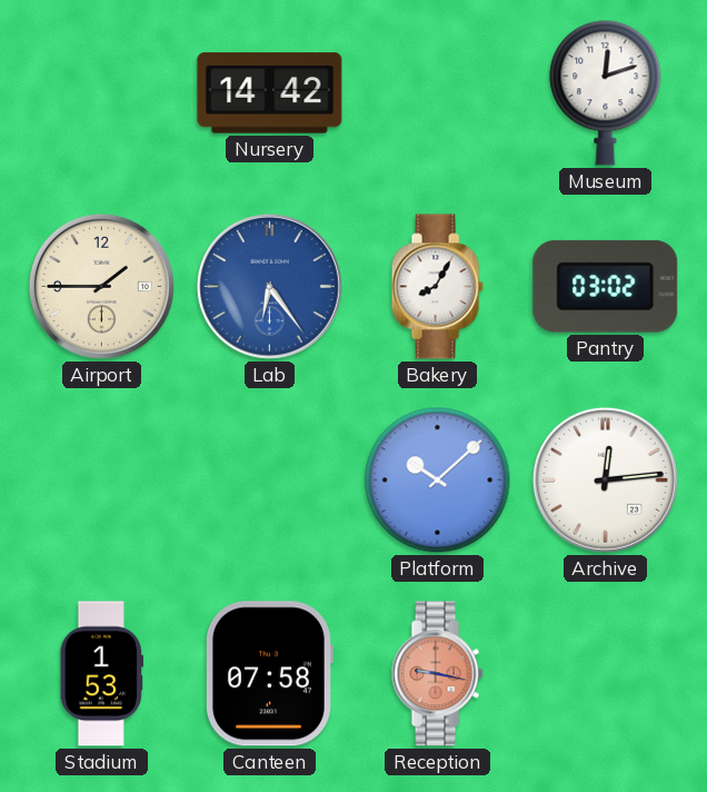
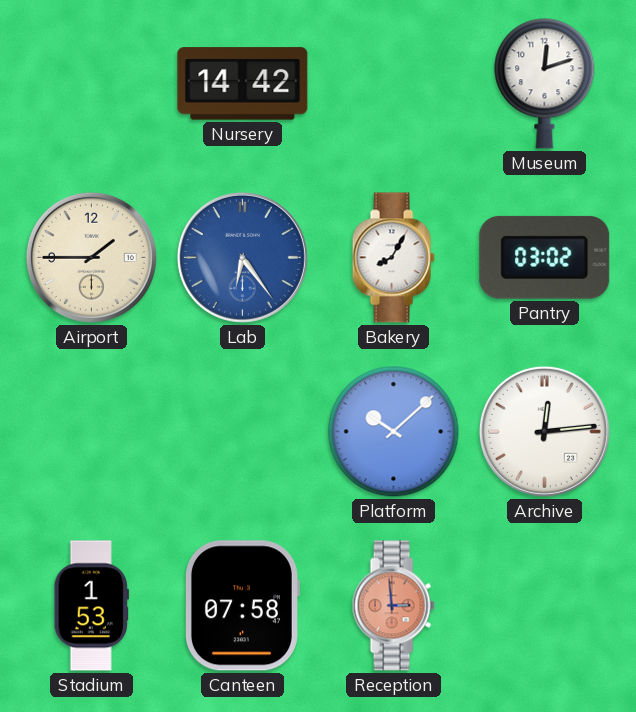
Reception: 9:17 -> 2:59 (393, 606)
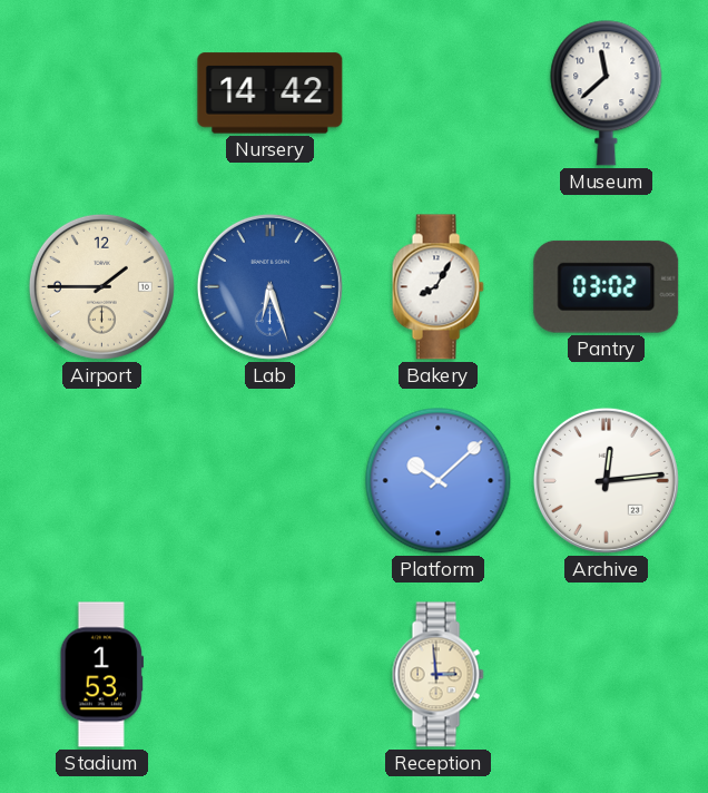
Museum: 12:12 -> 11:38 (607, 94)
Lab: 6:24 -> 6:27 (269, 286)
Canteen: 07:58 -> none (242, 606)
Reception dial: salmon -> cream (437, 675)
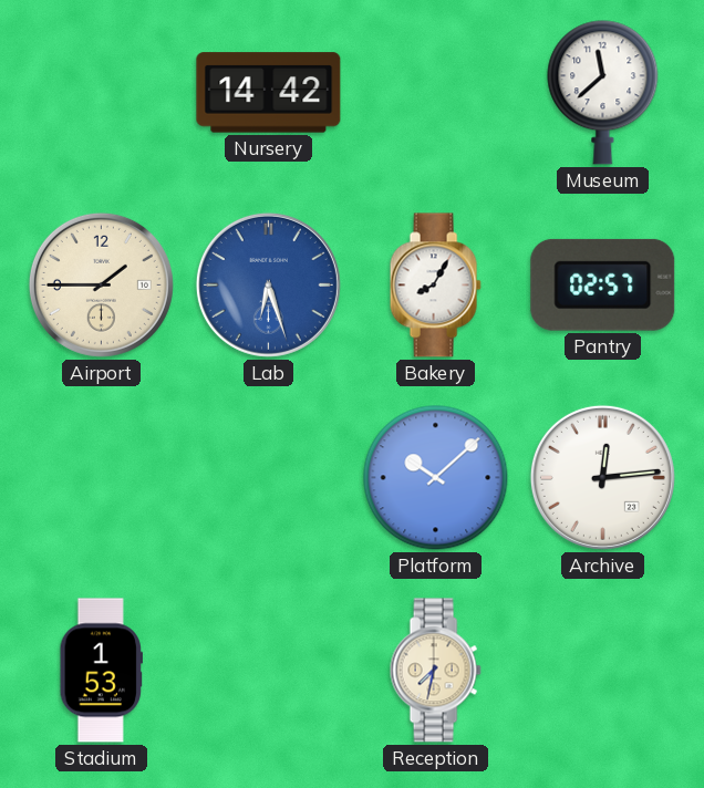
Pantry: 03:02 -> 02:57 (603, 284)
Reception: 2:59 -> 7:32 (435, 671)
